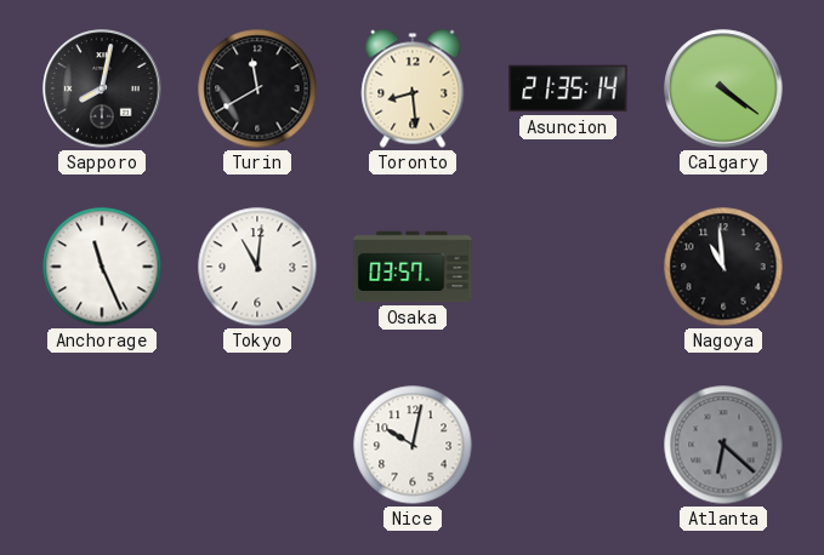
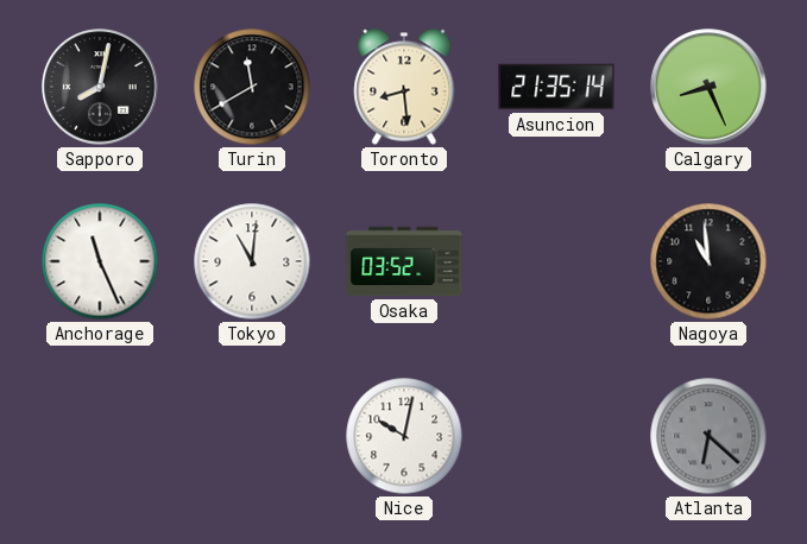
Calgary: 4:21 -> 8:26 (708, 87)
Osaka: 03:57 -> 03:52 (404, 261)
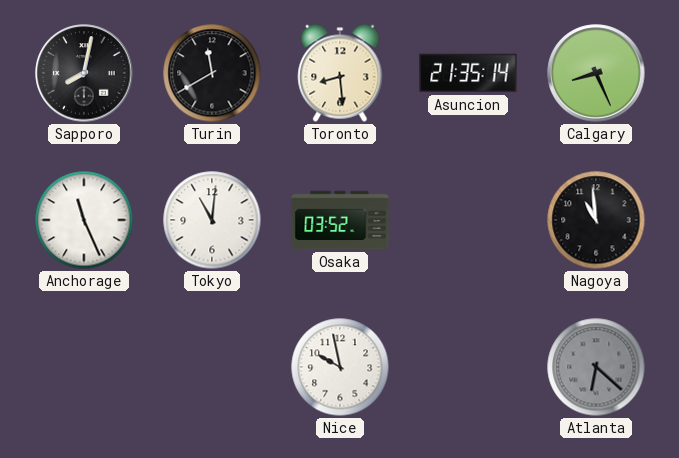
Nice: 10:02 -> 9:58 (340, 367)
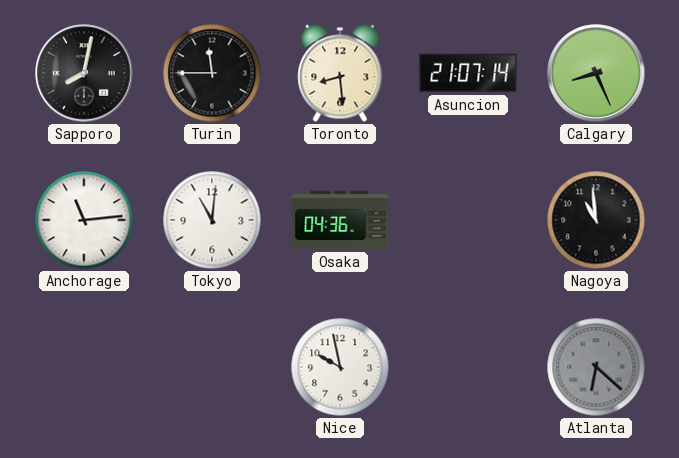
Turin: 11:40 -> 11:45 (212, 73)
Asuncion: 21:35 -> 21:07 (468, 73)
Anchorage: 11:26 -> 11:14 (84, 220)
Osaka: 03:52 -> 04:36 (340, 220)
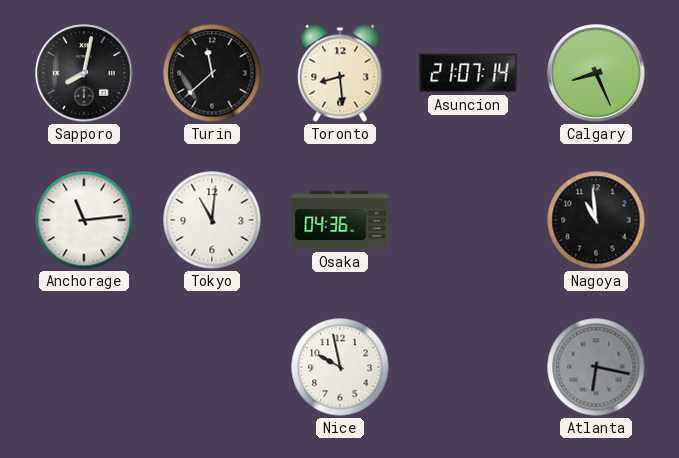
Turin: 11:45 -> 11:38 (212, 73)
Atlanta: 6:22 -> 6:17 (596, 367)
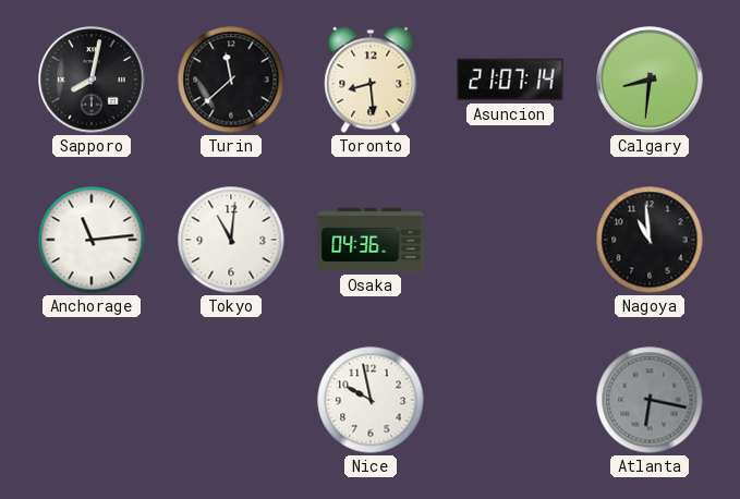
Calgary: 8:26 -> 8:31 (650, 80)
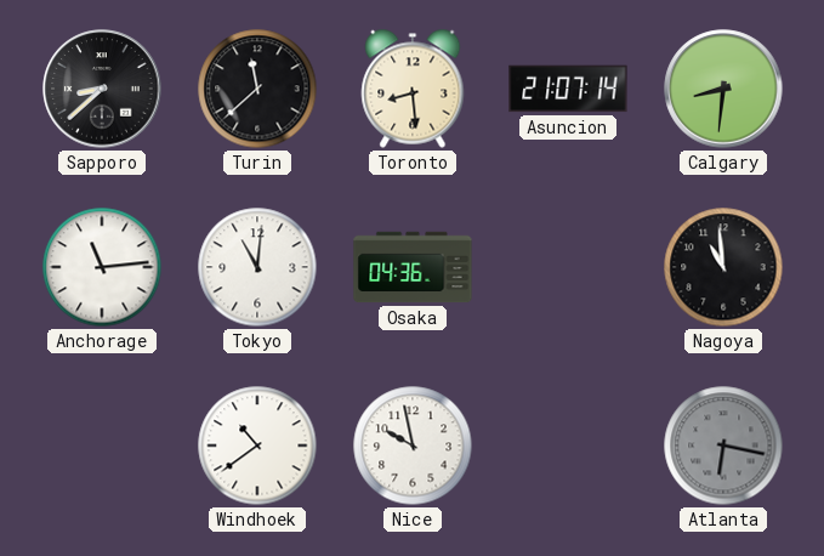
Sapporo: 8:02 -> 8:38 (102, 89)
Windhoek: none -> 10:39 (257, 446)
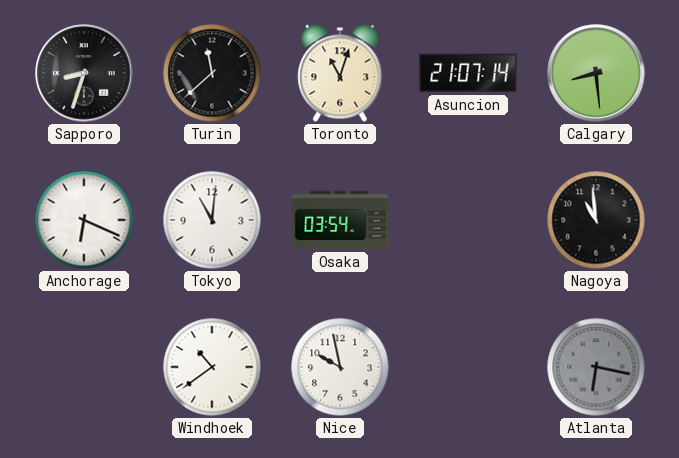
Sapporo: 8:38 -> 8:33 (84, 73)
Toronto: 8:29 -> 11:03 (340, 73)
Calgary: 8:31 -> 8:29 (596, 73)
Anchorage: 11:14 -> 6:19 (84, 220)
Osaka: 04:36 -> 03:54 (340, 220)
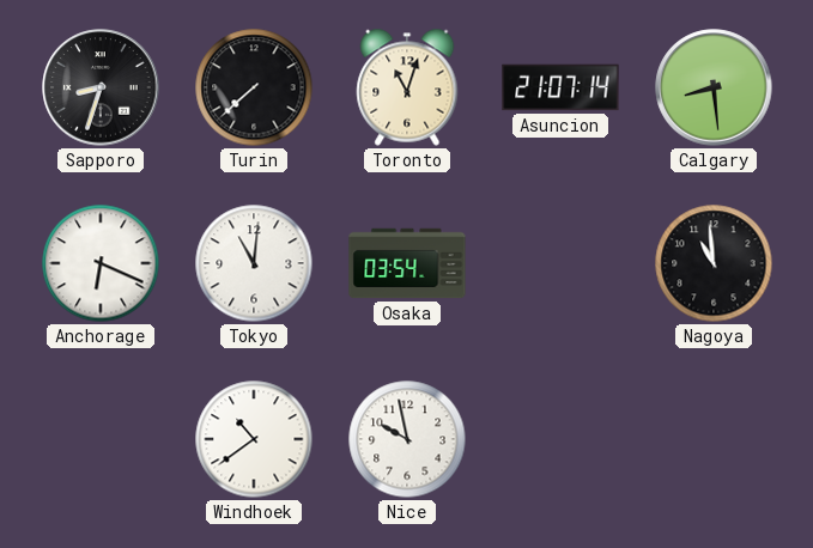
Turin: 11:38 -> 7:38 (254, 87)
Atlanta: 6:17 -> none (596, 367)
